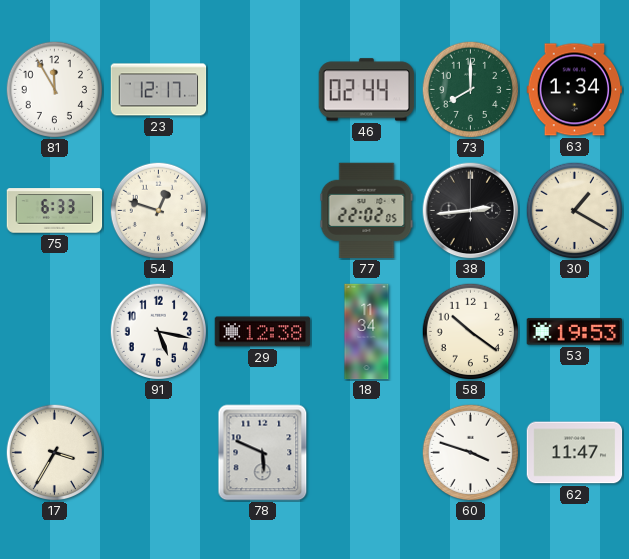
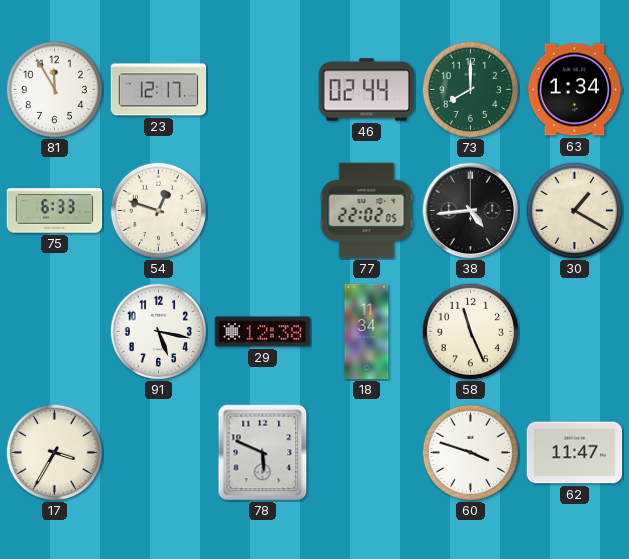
38: 2:44 -> 4:44 (471, 211)
58: 10:21 -> 11:26 (470, 331)
53: 19:53 -> none (575, 332)
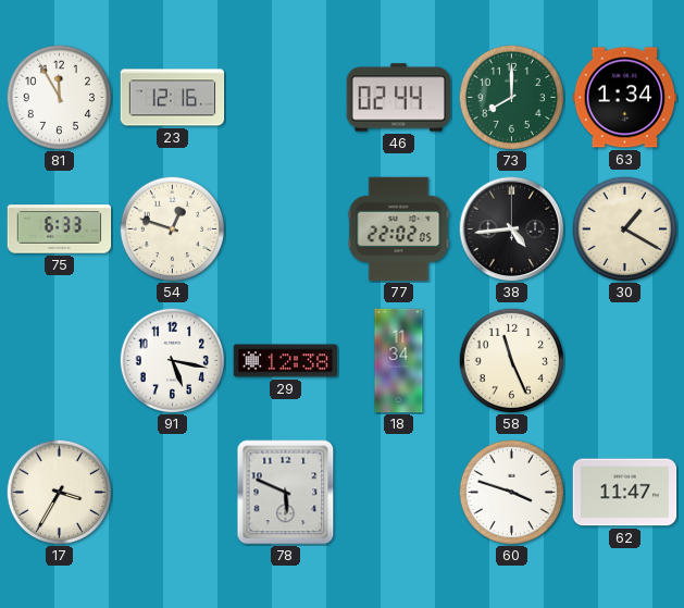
23: 12:17 -> 12:16 (173, 98)
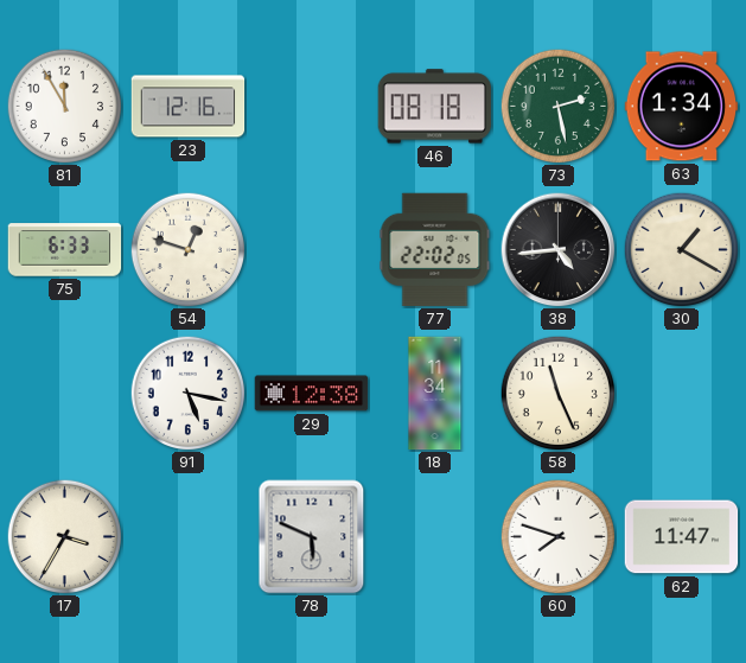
46: 02:44 -> 08:18 (435, 107)
73: 8:00 -> 2:28 (557, 106)
60: 3:48 -> 7:48 (557, 536)
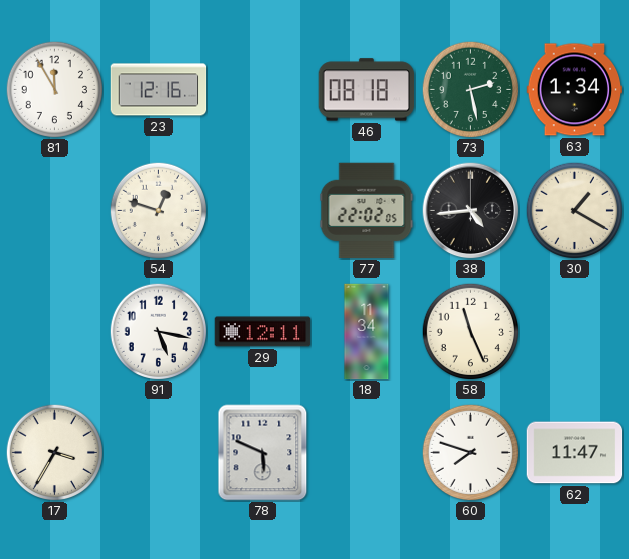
75: 6:33 -> none (65, 250)
29: 12:38 -> 12:11 (263, 332)
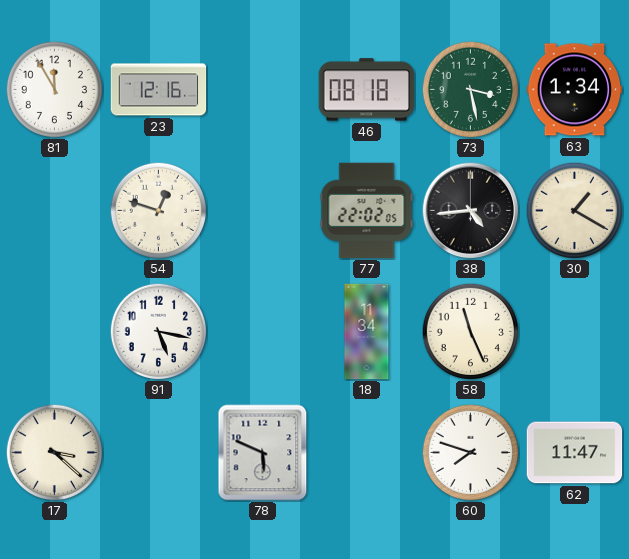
73: 2:28 -> 3:28 (470, 89)
29: 12:11 -> none (263, 332)
17: 3:35 -> 3:22 (54, 452)
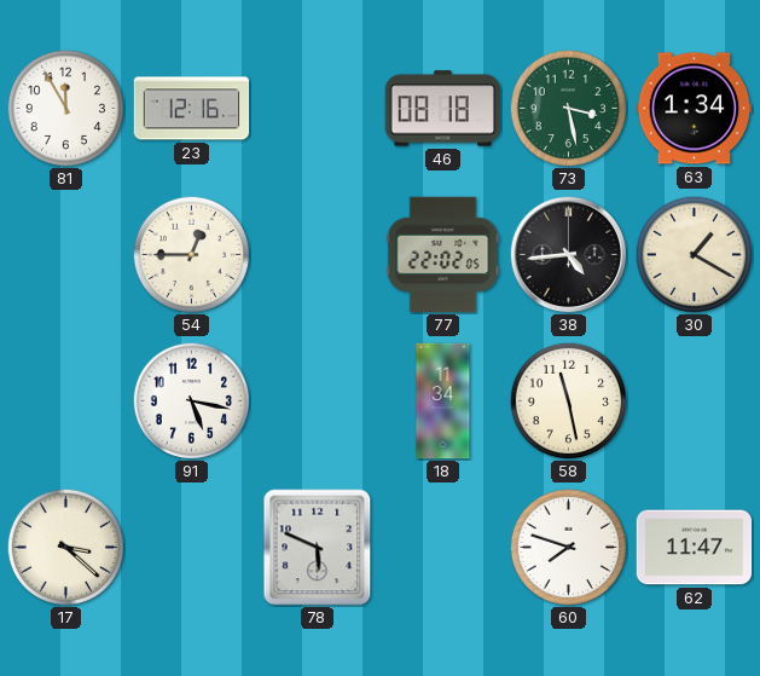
54: 12:48 -> 12:45 (191, 254)
58: 11:26 -> 11:28 (568, 400)
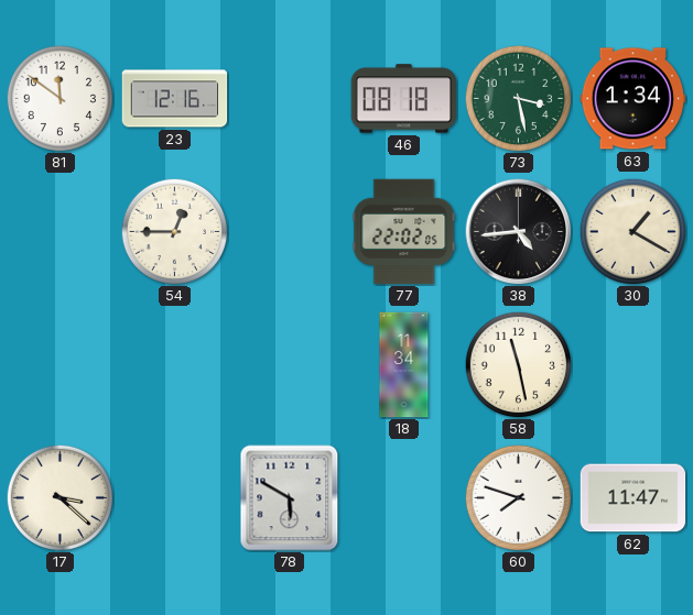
81: 11:55 -> 11:51 (59, 98)
91: 5:17 -> none (191, 400)
78: 5:49 -> 5:50 (290, 498)
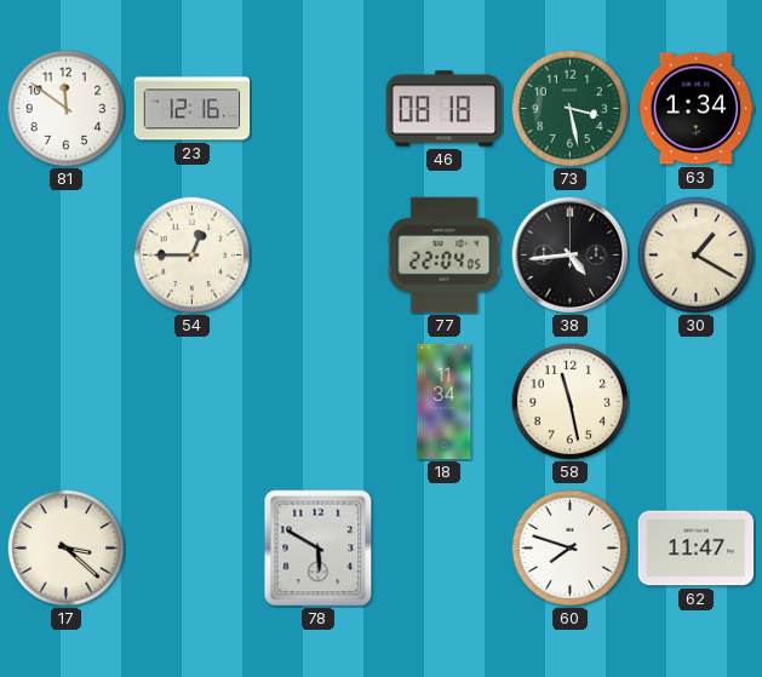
77: 22:02 -> 22:04 (445, 256)
